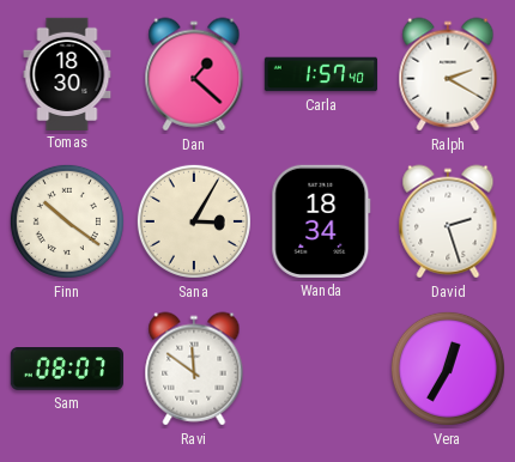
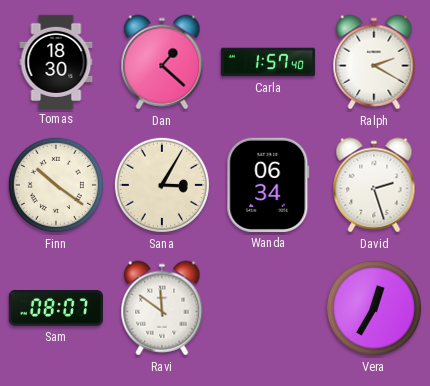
Wanda: 18:34 -> 06:34 (268, 185)
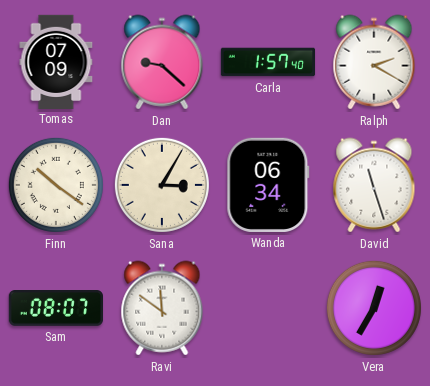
Tomas: 18:30 -> 07:09 (56, 61)
Dan: 1:22 -> 9:22 (162, 62)
David: 2:27 -> 11:27 (374, 185)
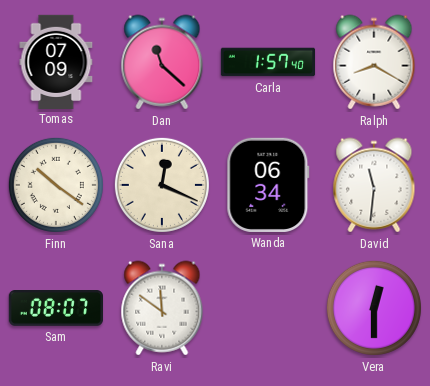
Dan: 9:22 -> 11:22 (162, 62)
Ralph: 2:20 -> 8:20 (374, 62)
Sana: 3:05 -> 12:19 (162, 185)
David: 11:27 -> 11:31 (374, 185)
Vera: 12:35 -> 12:30 (374, 308)
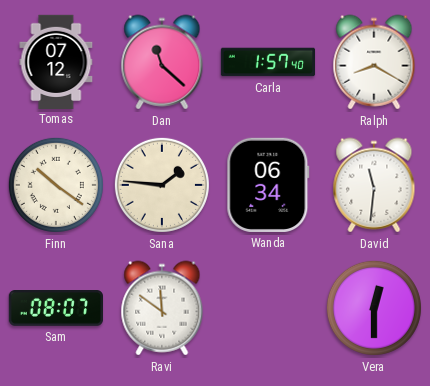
Tomas: 07:09 -> 07:12 (56, 61)
Sana: 12:19 -> 1:46 (162, 185)
